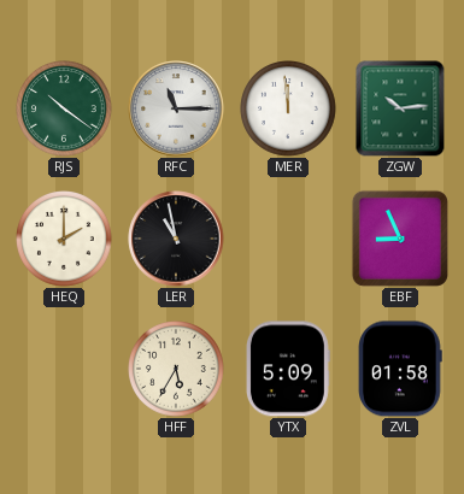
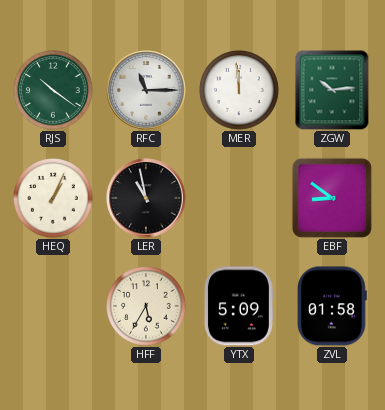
HEQ: 2:00 -> 1:04 (54, 199)
EBF: 8:56 -> 8:51 (332, 198)
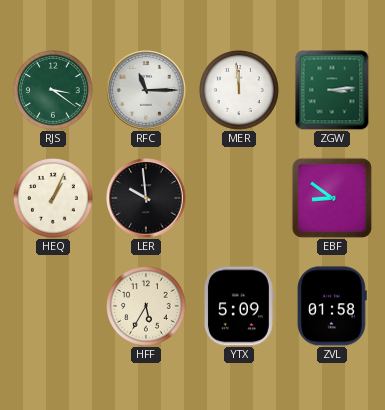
RJS: 10:21 -> 3:21 (54, 91)
ZGW: 10:14 -> 3:14 (332, 90)
LER: 10:58 -> 9:59 (146, 198)
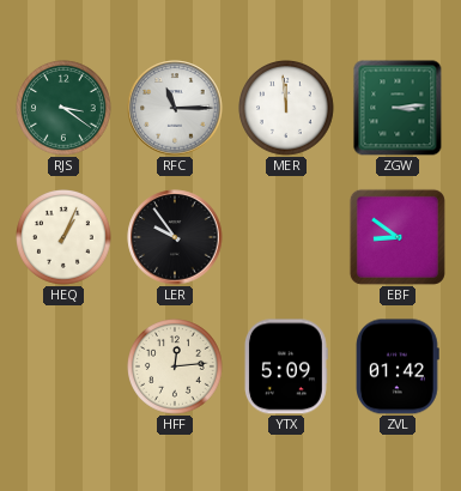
LER: 9:59 -> 9:54 (175, 237)
HFF: 5:35 -> 12:14 (176, 368)
ZVL: 01:58 -> 01:42 (399, 366)
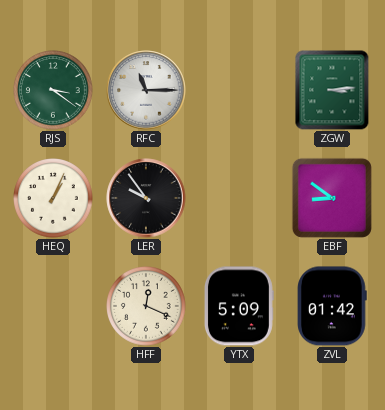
MER: 11:59 -> none (287, 109)
HFF: 12:14 -> 12:19 (147, 307)
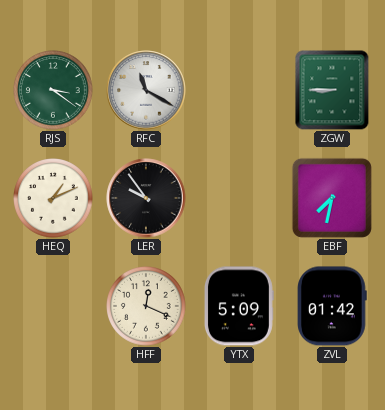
RFC: 11:15 -> 11:20 (146, 90)
ZGW: 3:14 -> 8:45 (332, 90)
HEQ: 1:04 -> 1:11 (54, 199)
EBF: 8:51 -> 7:32 (332, 198)
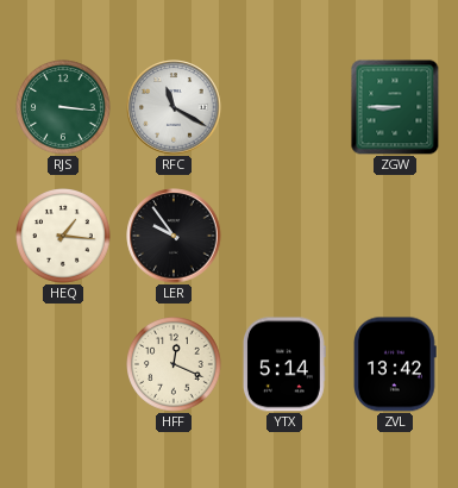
RJS: 3:21 -> 3:16 (64, 108)
HEQ: 1:11 -> 1:16 (64, 237)
EBF: 7:32 -> none (332, 198)
YTX: 5:09 -> 5:14 (284, 364)
ZVL: 01:42 -> 13:42 (396, 364)
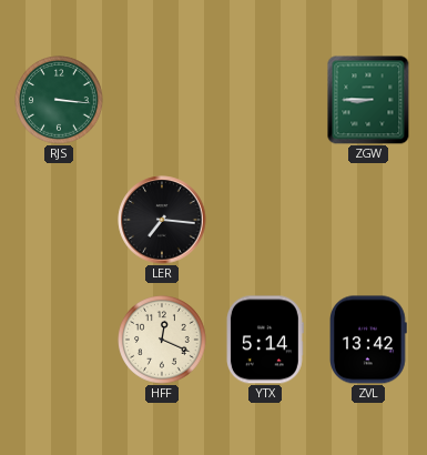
RFC: 11:20 -> none (174, 107)
HEQ: 1:16 -> none (64, 237)
LER: 9:54 -> 7:16 (162, 220)
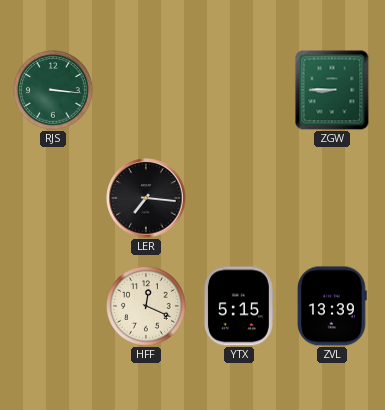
YTX: 5:14 -> 5:15 (239, 306)
ZVL: 13:42 -> 13:39 (333, 306)
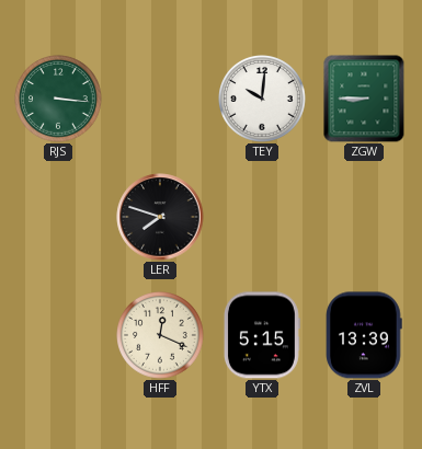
TEY: none -> 10:01 (263, 100)
LER: 7:16 -> 7:48 (160, 217)
